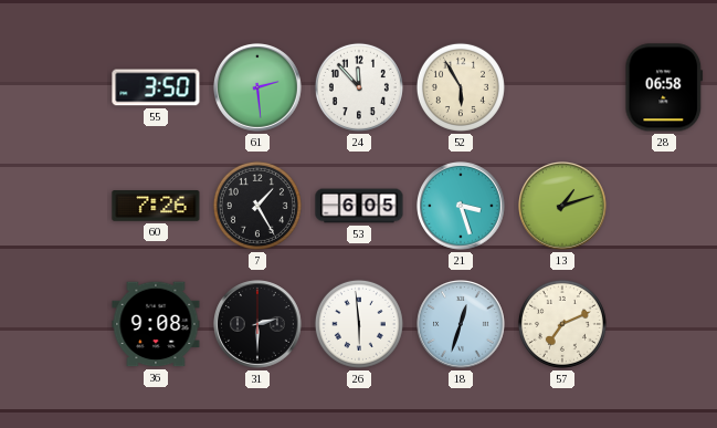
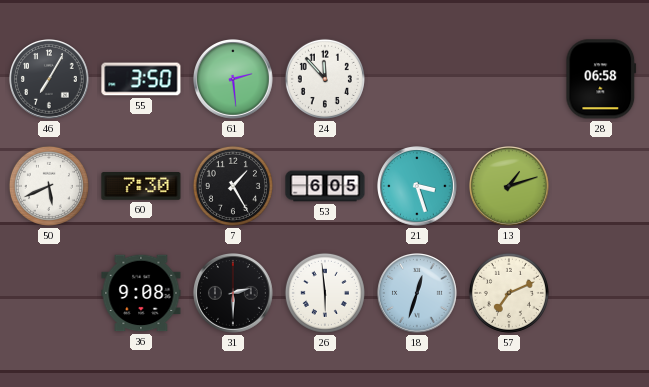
46: none -> 7:05 (50, 80)
52: 5:55 -> none (461, 87)
50: none -> 5:41 (49, 186)
60: 7:26 -> 7:30 (141, 187)
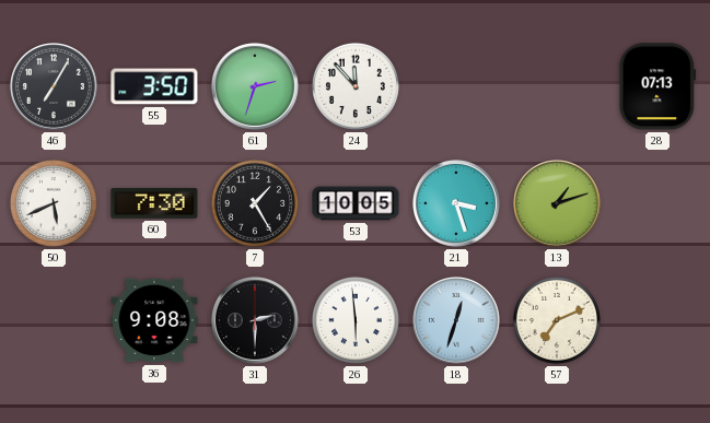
61: 2:29 -> 2:33 (256, 87)
28: 06:58 -> 07:13 (657, 86)
53: 6:05 -> 10:05 (356, 203)
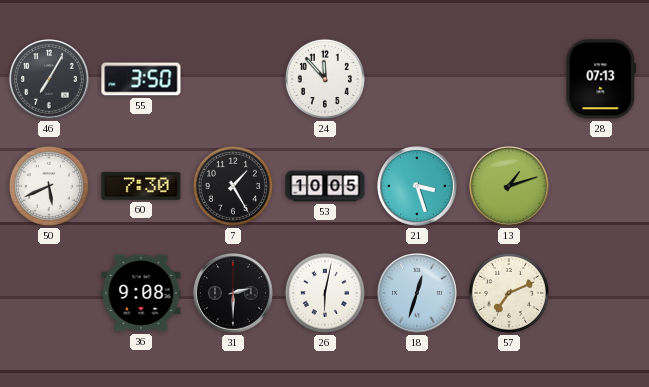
61: 2:33 -> none (256, 87)
26: 5:59 -> 6:02 (325, 293)
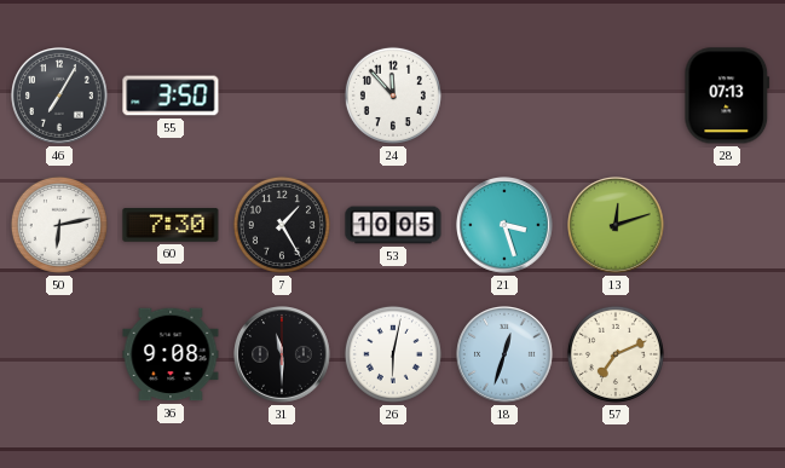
50: 5:41 -> 6:13 (59, 225)
13: 1:12 -> 12:12 (617, 226)
31: 2:30 -> 11:30 (283, 356)
